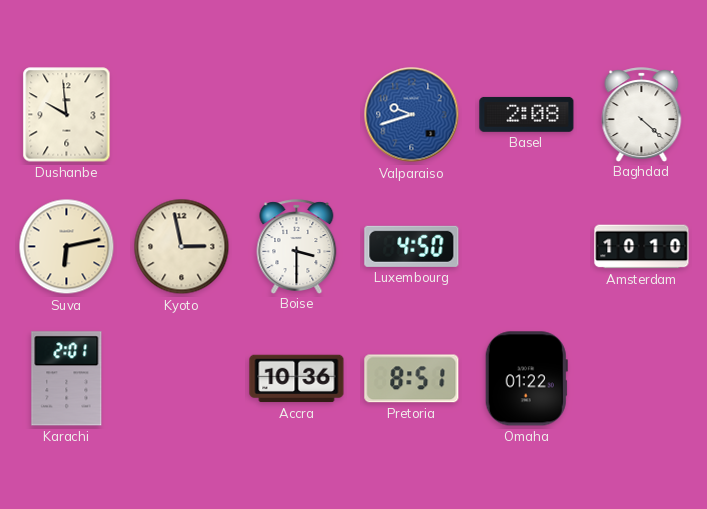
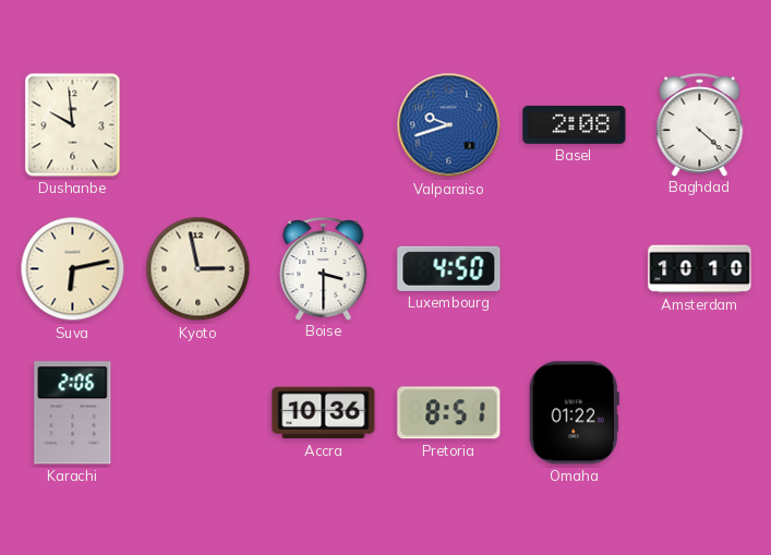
Karachi: 2:01 -> 2:06 (73, 413)
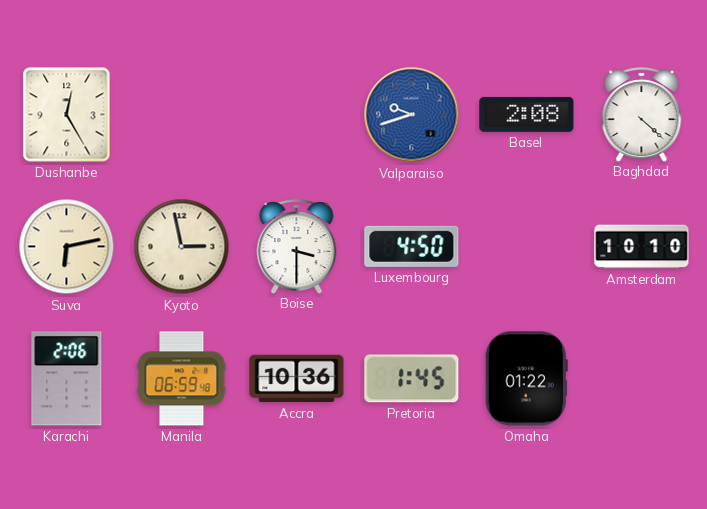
Dushanbe: 9:59 -> 12:25 (67, 115)
Manila: none -> 06:59 (182, 379)
Pretoria: 8:51 -> 1:45 (412, 379)
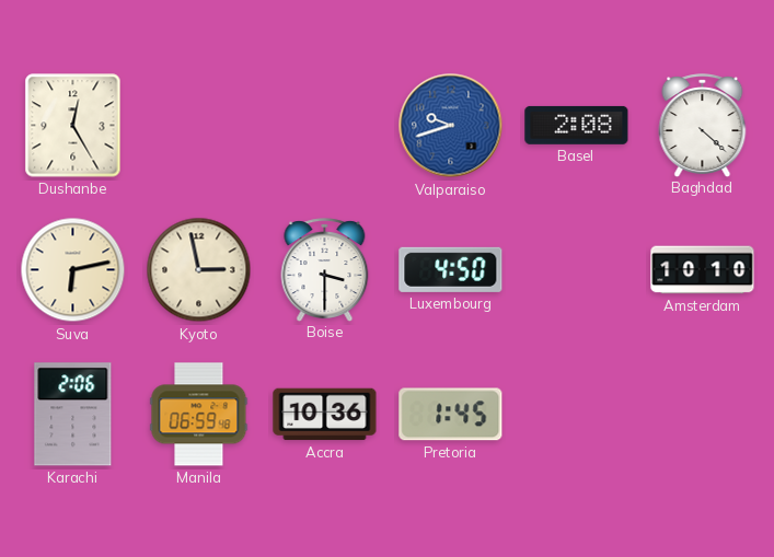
Omaha: 01:22 -> none (526, 379)
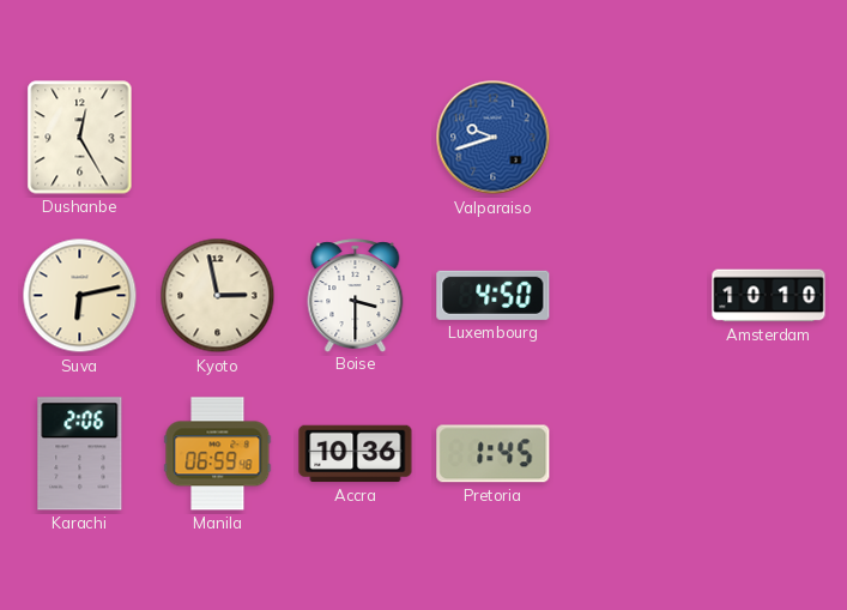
Basel: 2:08 -> none (577, 125)
Baghdad: 4:22 -> none (703, 125)
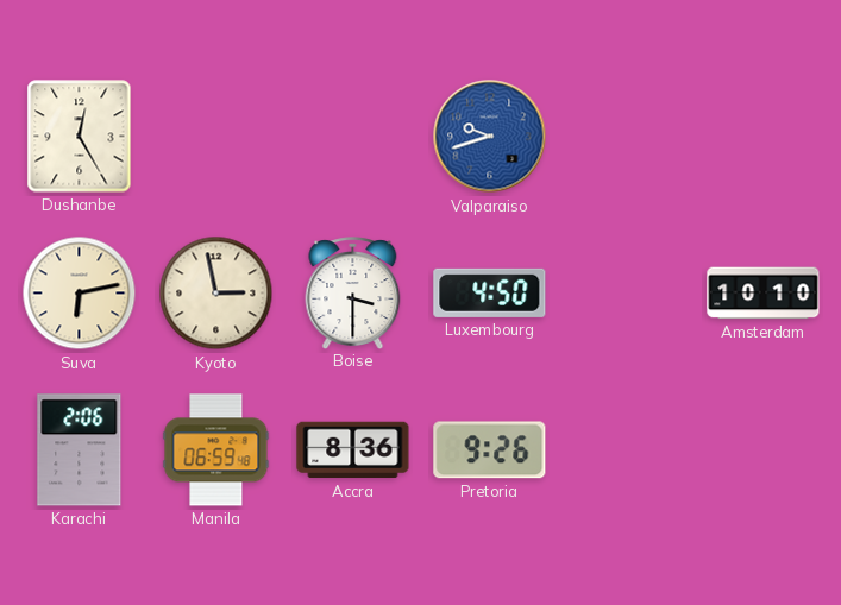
Accra: 10:36 -> 8:36 (353, 450)
Pretoria: 1:45 -> 9:26 (490, 450)
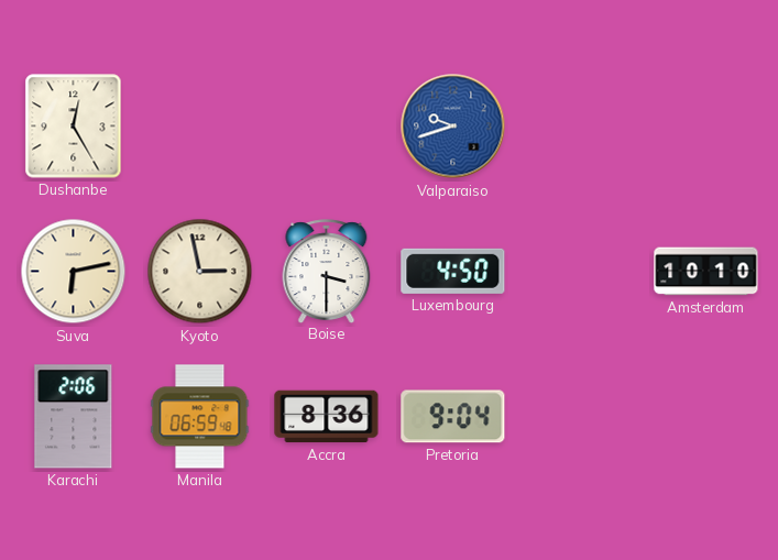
Pretoria: 9:26 -> 9:04 (453, 417)
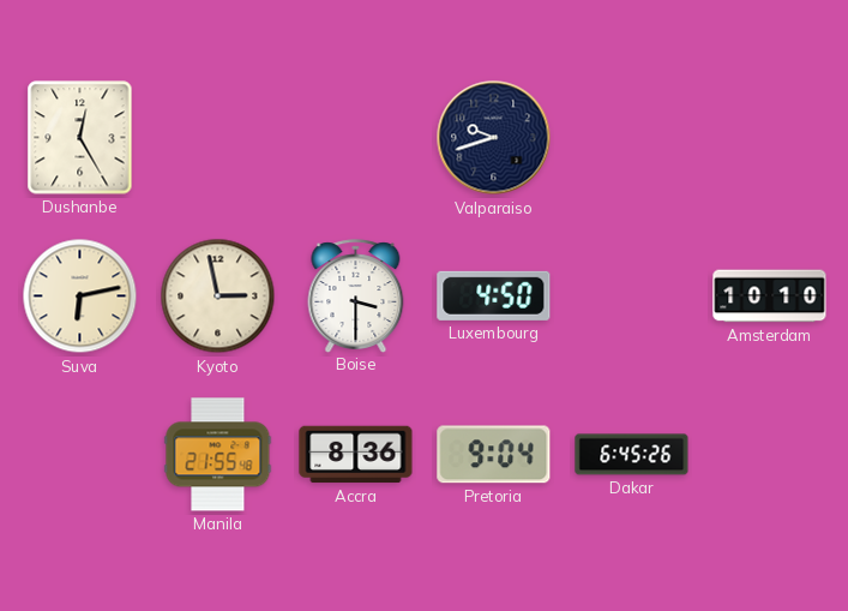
Valparaiso dial: blue -> navy (494, 138)
Karachi: 2:06 -> none (74, 417)
Manila: 06:59 -> 21:55 (218, 455)
Dakar: none -> 6:45 (632, 455)
